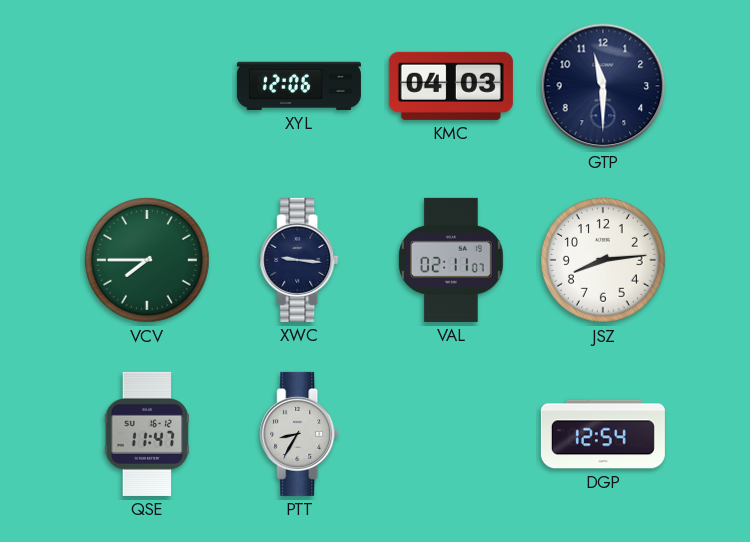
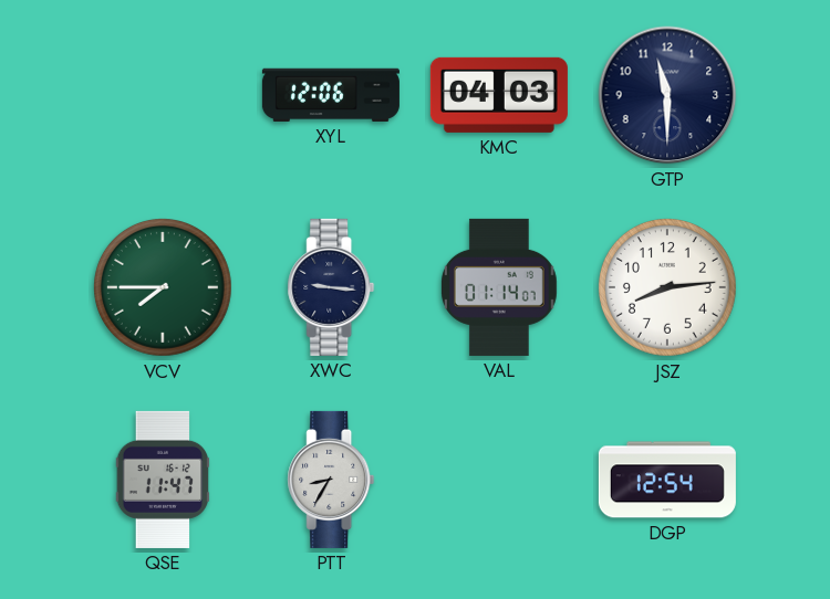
VAL: 02:11 -> 01:14 (499, 287)
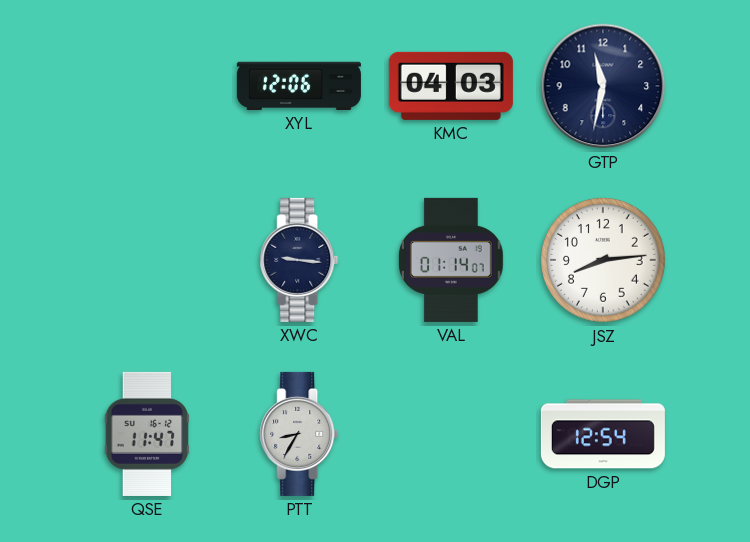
GTP: 11:30 -> 11:32 (603, 86)
VCV: 7:45 -> none (164, 288)
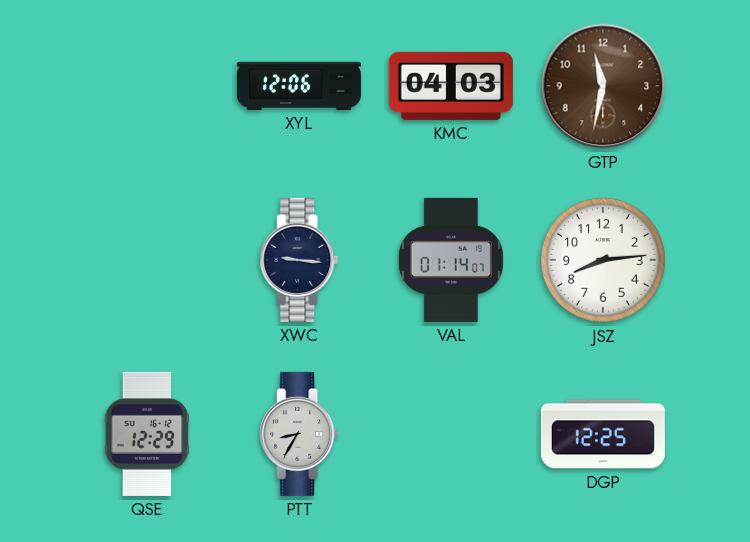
GTP dial: navy -> brown (603, 86)
QSE: 11:47 -> 12:29 (147, 434)
DGP: 12:54 -> 12:25 (603, 434)
